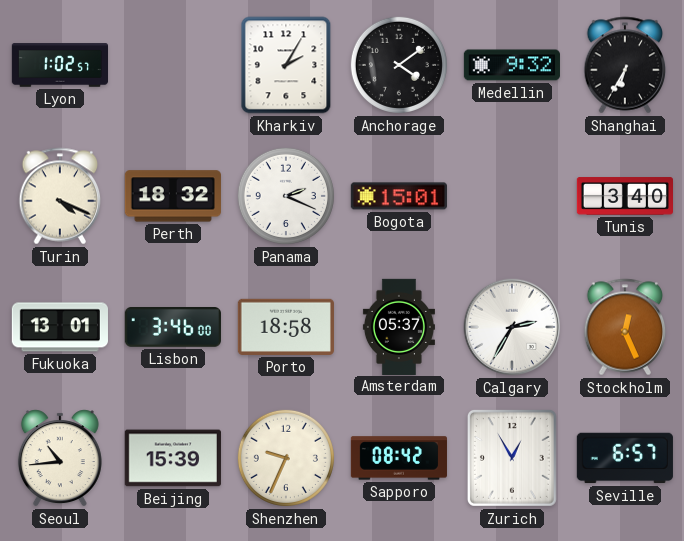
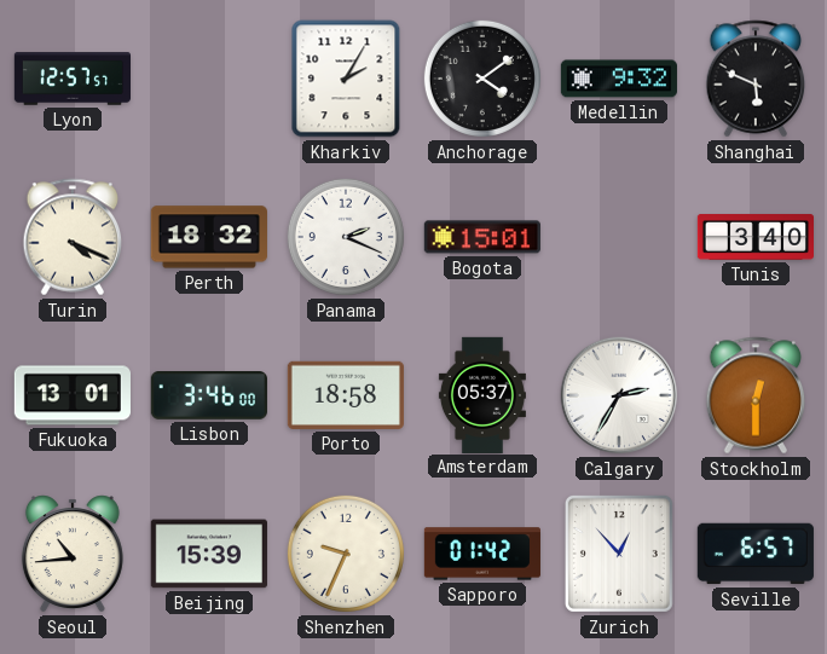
Lyon: 1:02 -> 12:57 (71, 79)
Shanghai: 6:35 -> 5:49 (756, 79)
Stockholm: 12:26 -> 12:30 (756, 395)
Sapporo: 08:42 -> 01:42 (482, 554)
Zurich: 12:55 -> 12:53 (619, 554)
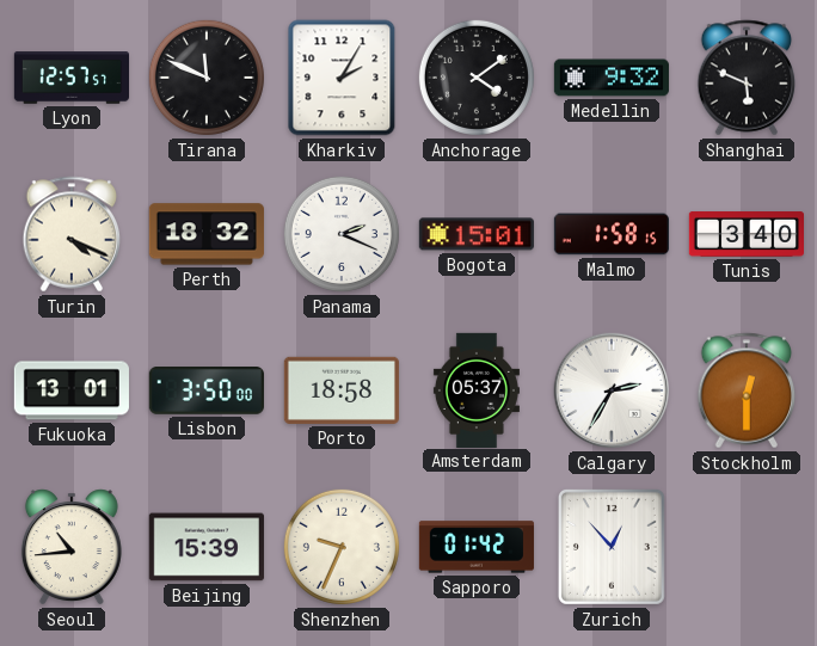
Tirana: none -> 11:49 (207, 78)
Malmo: none -> 1:58 (612, 234)
Lisbon: 3:46 -> 3:50 (207, 392)
Seville: 6:57 -> none (756, 554)
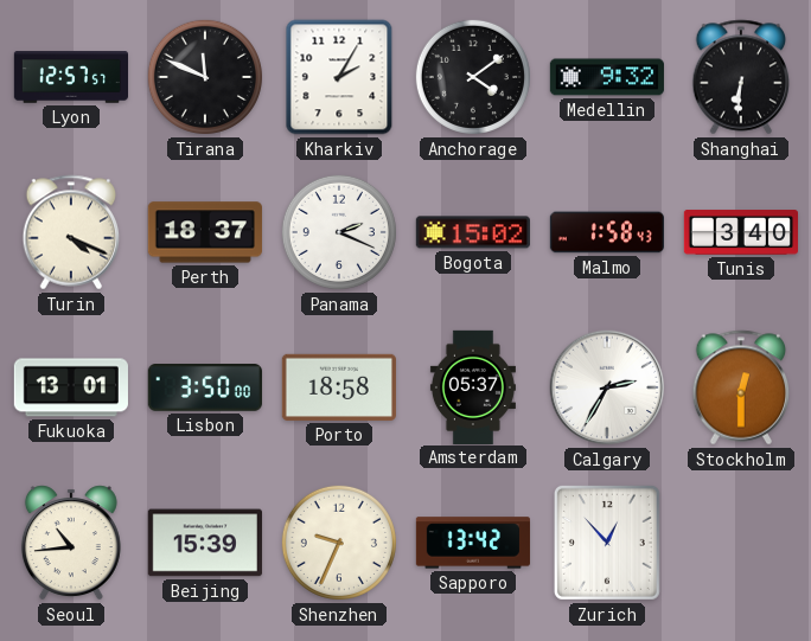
Shanghai: 5:49 -> 6:31 (741, 77)
Perth: 18:32 -> 18:37 (205, 232)
Bogota: 15:01 -> 15:02 (473, 232)
Malmo: 1:58:15 -> 1:58:43 (607, 232)
Sapporo: 01:42 -> 13:42 (473, 543)
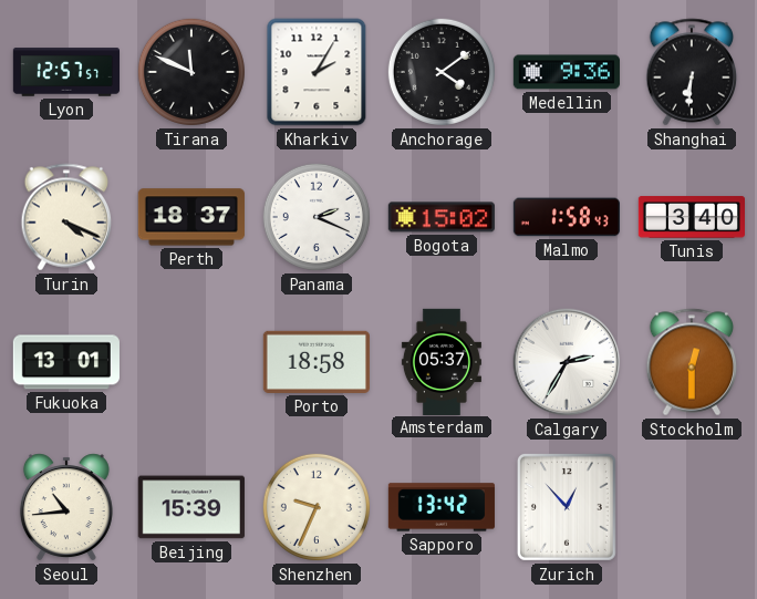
Medellin: 9:32 -> 9:36 (567, 72)
Lisbon: 3:50 -> none (205, 389)
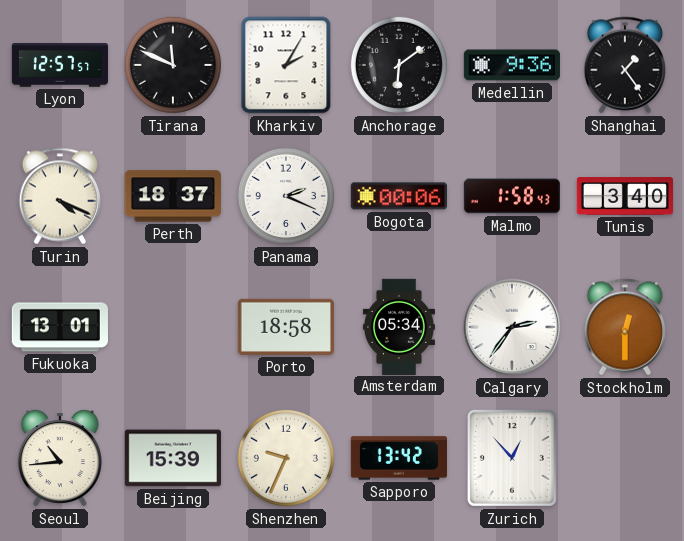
Anchorage: 4:09 -> 6:09 (399, 65)
Shanghai: 6:31 -> 1:24 (625, 65)
Bogota: 15:02 -> 00:06 (399, 196)
Amsterdam: 05:37 -> 05:34 (399, 326)
Calgary: 2:35 -> 2:36 (512, 327)
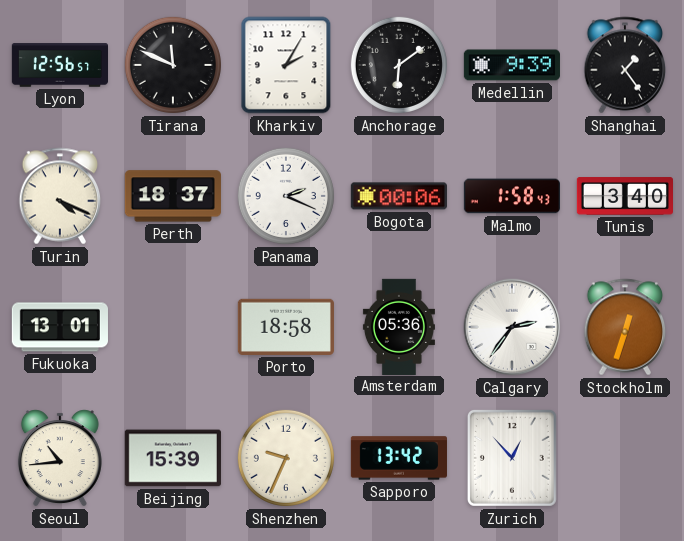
Lyon: 12:57 -> 12:56 (59, 65)
Medellin: 9:36 -> 9:39 (512, 65)
Amsterdam: 05:34 -> 05:36 (399, 326)
Stockholm: 12:30 -> 12:33 (625, 327)
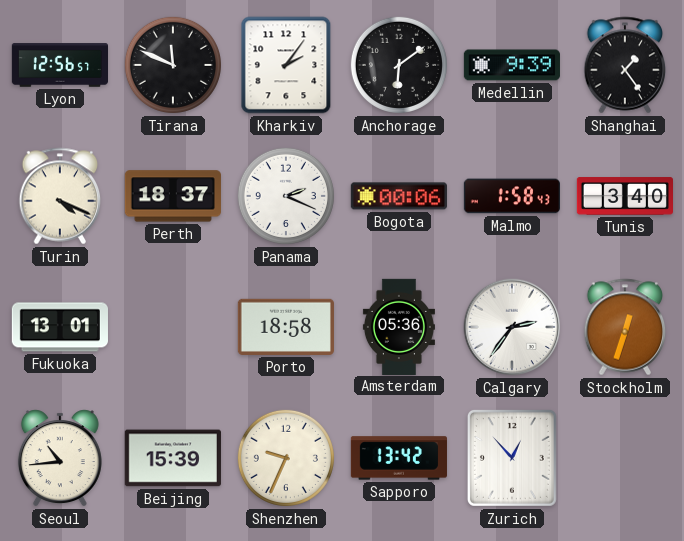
Kharkiv: 2:05 -> 2:06 (286, 65)
